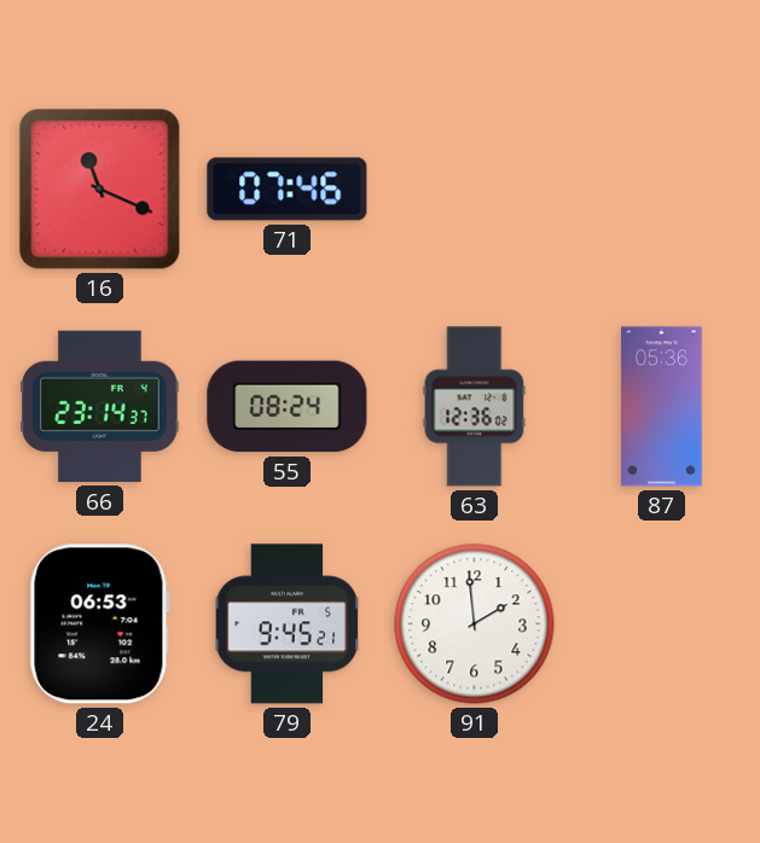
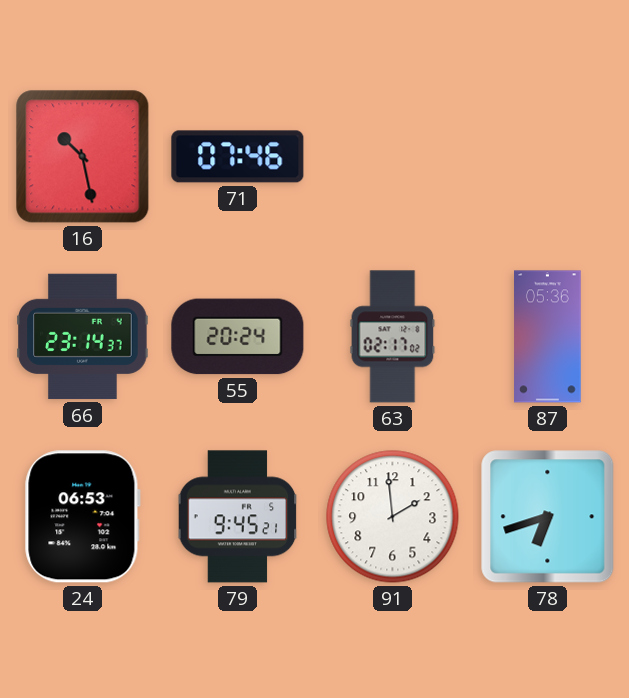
16: 11:19 -> 10:28 (83, 157)
55: 08:24 -> 20:24 (238, 337)
63: 12:36 -> 02:17 (393, 337)
78: none -> 6:42 (548, 517)
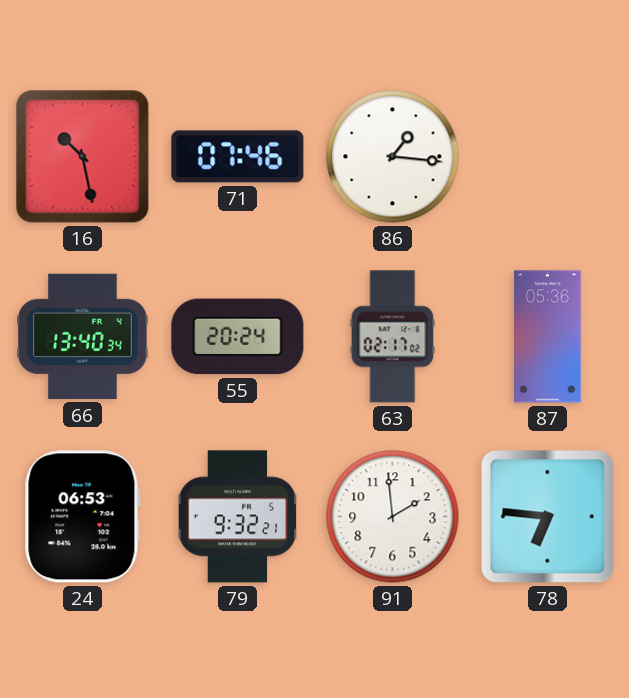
86: none -> 1:16 (393, 157)
66: 23:14 -> 13:40 (83, 337)
79: 9:45 -> 9:32 (238, 517)
78: 6:42 -> 6:46 (548, 517)
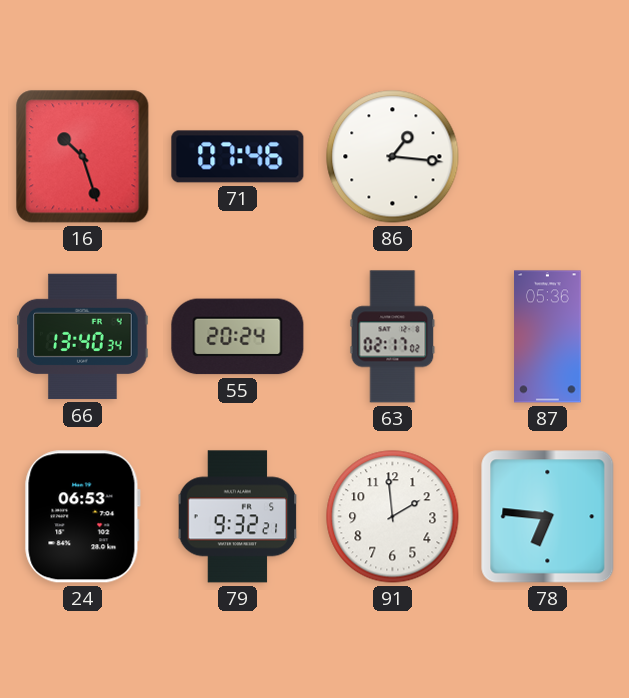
16: 10:28 -> 10:27 (83, 157)
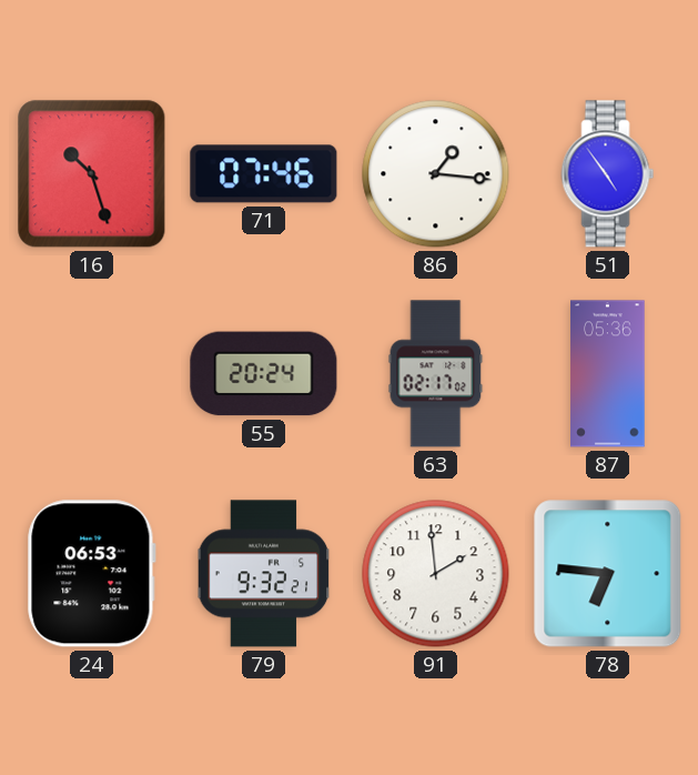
51: none -> 4:54 (608, 174)
66: 13:40 -> none (83, 337)
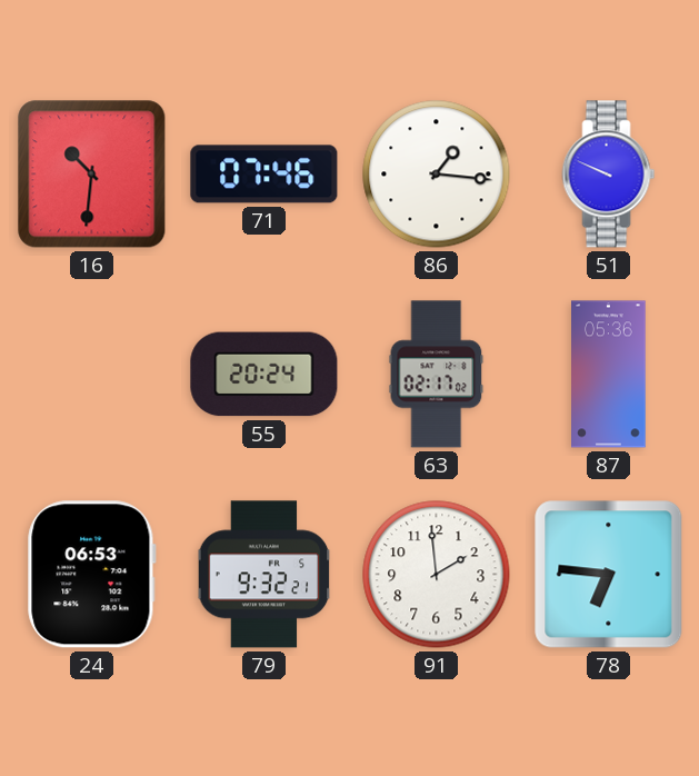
16: 10:27 -> 10:31 (92, 175)
51: 4:54 -> 9:49 (609, 175)
